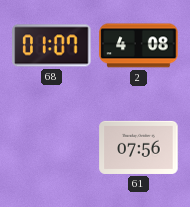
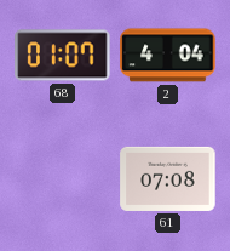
2: 4:08 -> 4:04 (168, 56)
61: 07:56 -> 07:08 (168, 178)
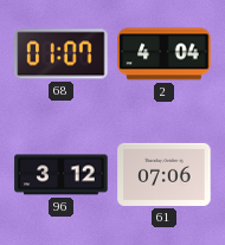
96: none -> 3:12 (62, 175)
61: 07:08 -> 07:06 (165, 174)
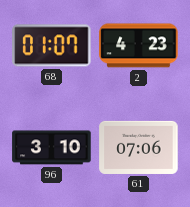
2: 4:04 -> 4:23 (139, 46)
96: 3:12 -> 3:10 (52, 148)
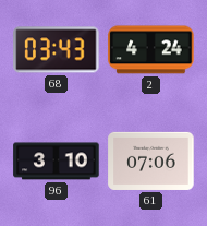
68: 01:07 -> 03:43 (57, 50)
2: 4:23 -> 4:24 (151, 50)
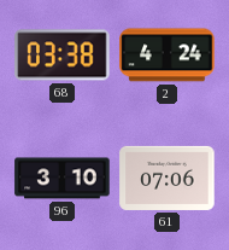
68: 03:43 -> 03:38 (63, 56)
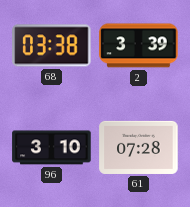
2: 4:24 -> 3:39 (139, 46)
61: 07:06 -> 07:28 (139, 147)
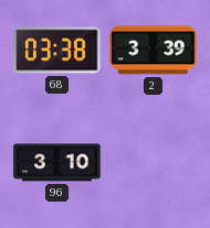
61: 07:28 -> none (139, 147)
